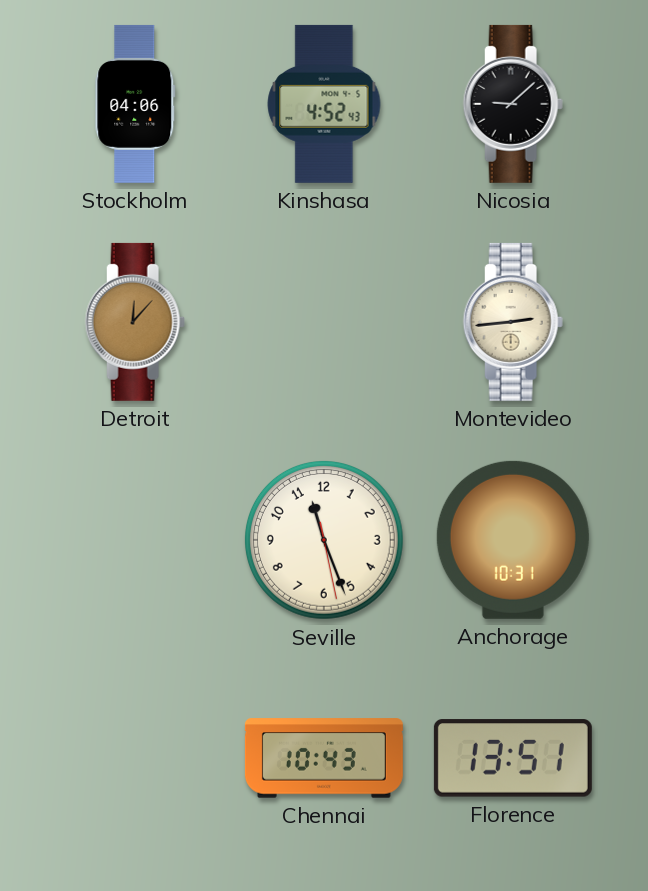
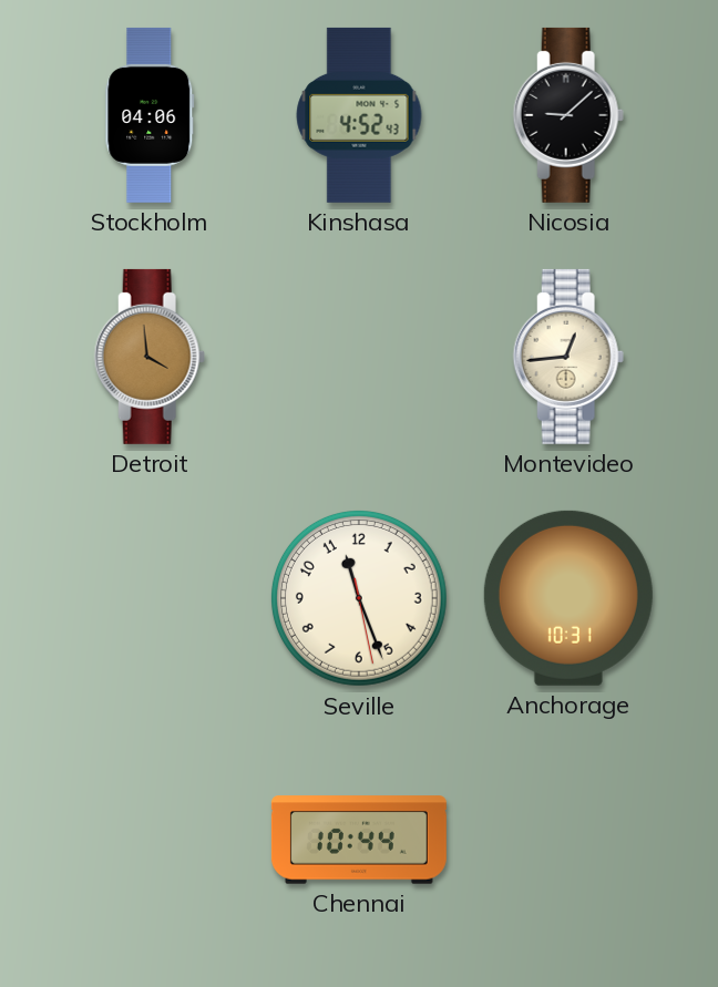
Detroit: 12:07 -> 3:59 (150, 357)
Montevideo: 2:44 -> 12:44 (568, 357)
Chennai: 10:43 -> 10:44 (359, 840)
Florence: 13:51 -> none (513, 758)
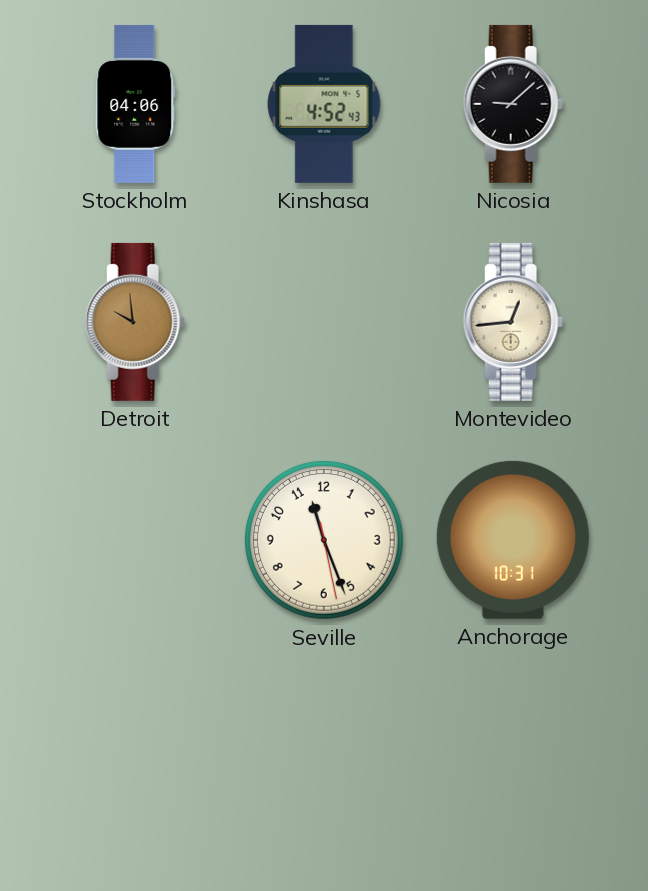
Detroit: 3:59 -> 9:59 (135, 322)
Chennai: 10:44 -> none (359, 840)
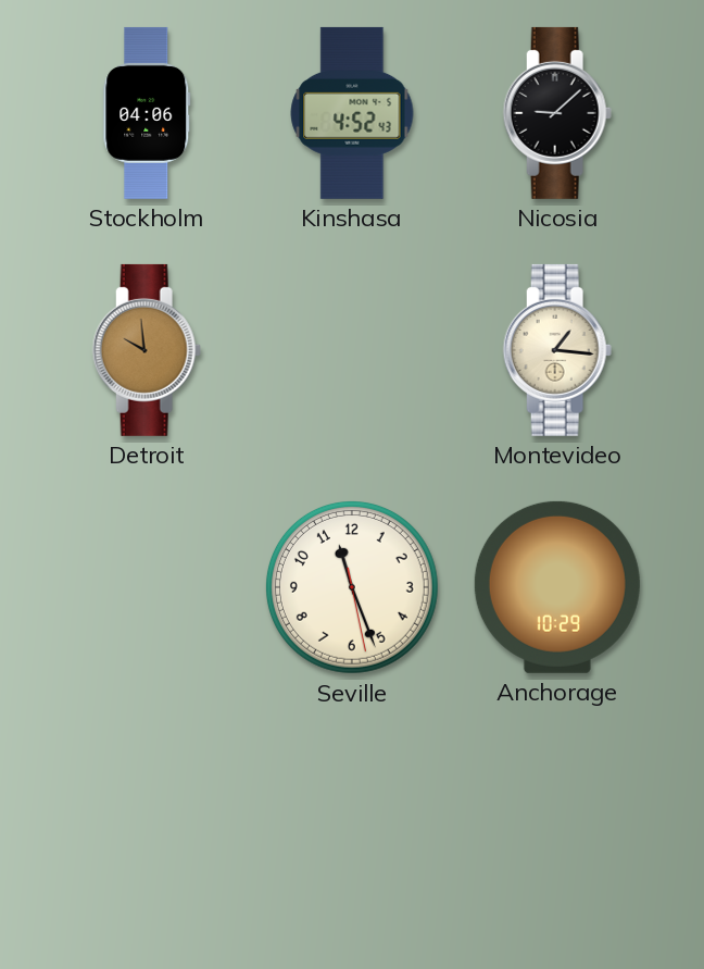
Montevideo: 12:44 -> 1:16 (557, 350)
Anchorage: 10:31 -> 10:29 (557, 587)
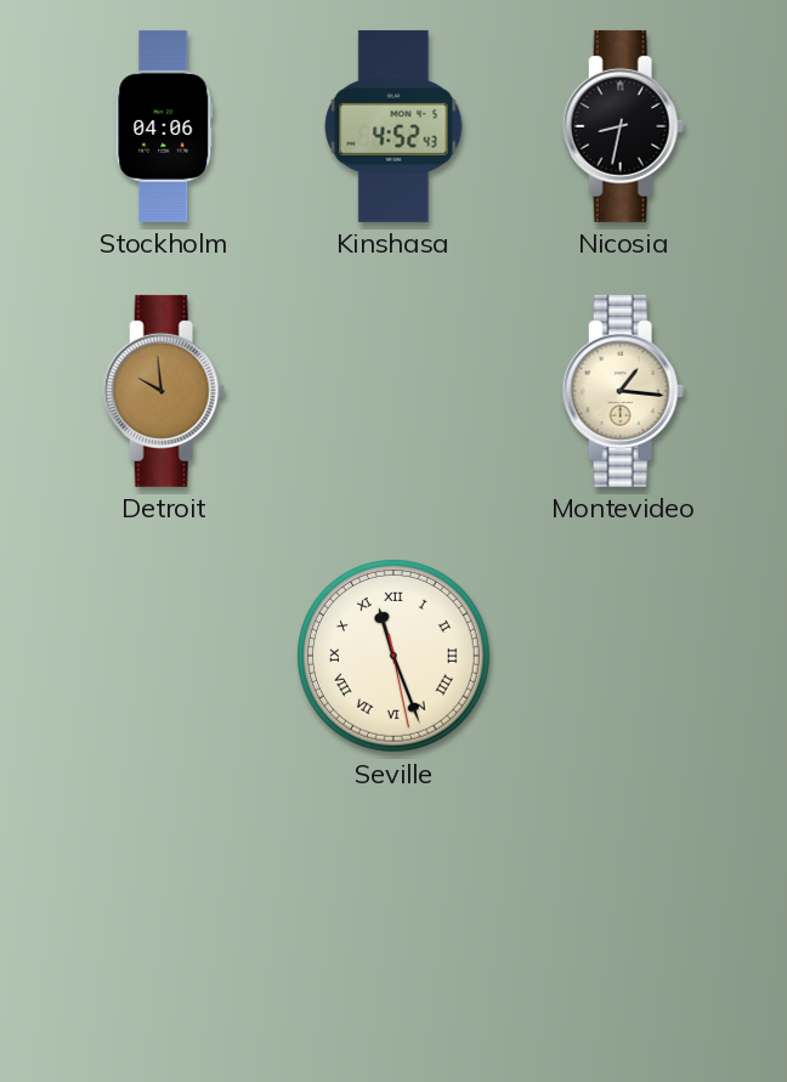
Nicosia: 9:08 -> 8:32 (623, 126)
Seville numerals: Arabic -> Roman (393, 656)
Anchorage: 10:29 -> none (557, 587)
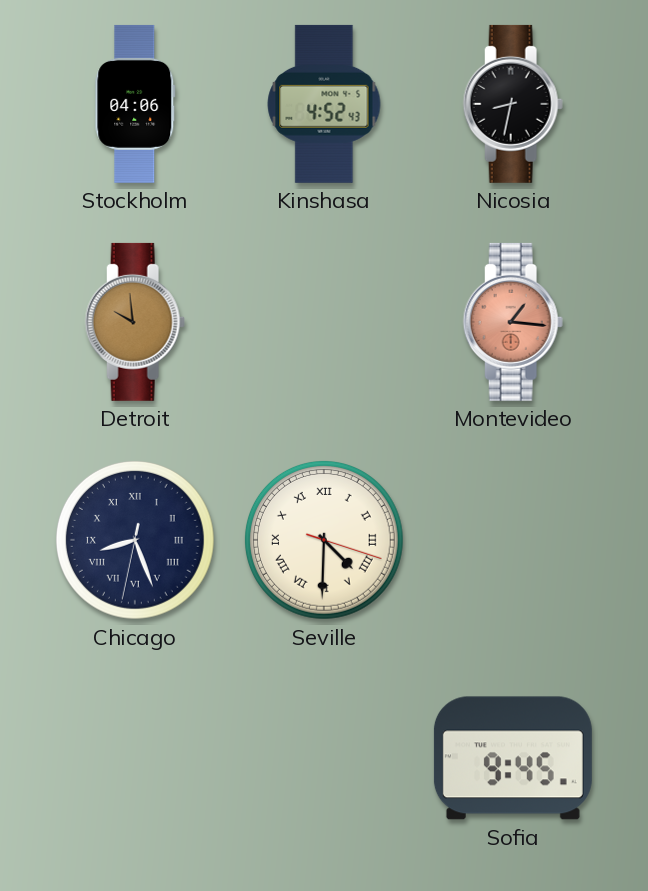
Montevideo dial: cream -> salmon (513, 322)
Chicago: none -> 8:26 (135, 540)
Seville: 11:26 -> 4:30 (324, 540)
Sofia: none -> 9:45 (513, 758)
